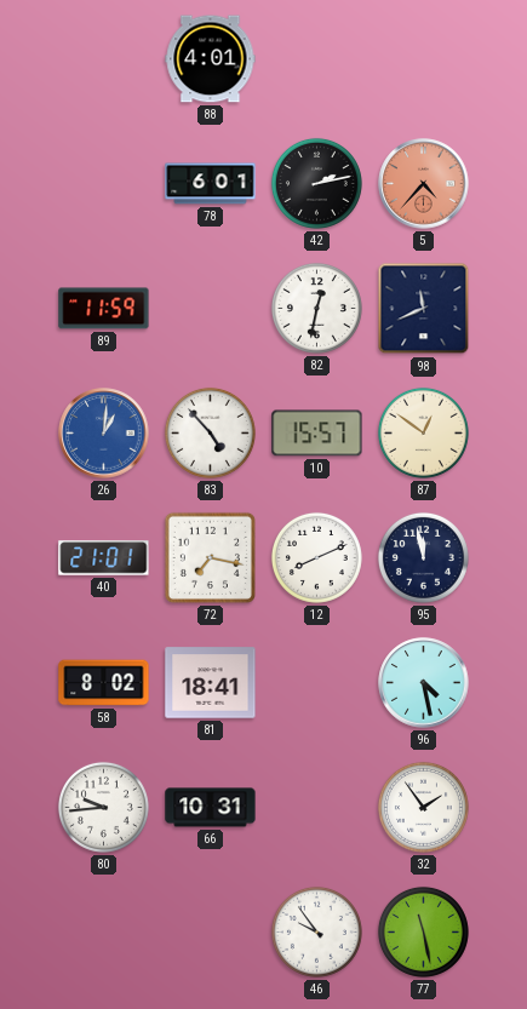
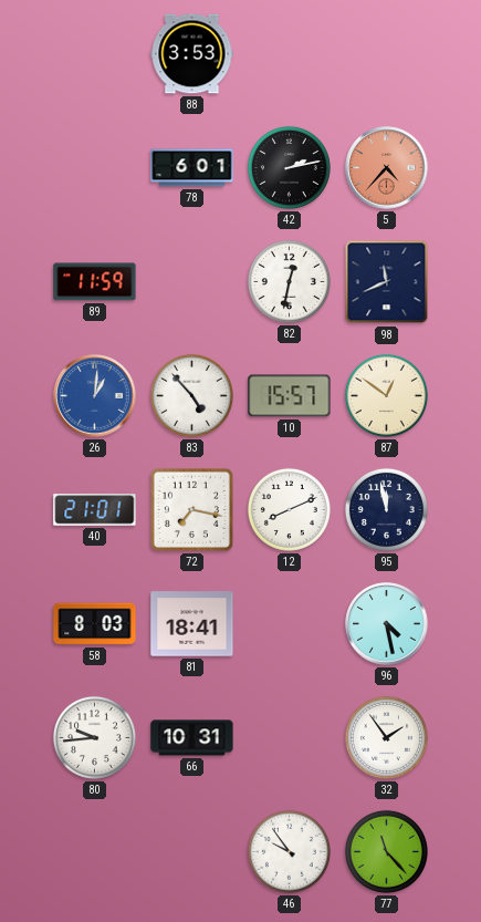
88: 4:01 -> 3:53 (192, 54)
58: 8:02 -> 8:03 (95, 624)
77: 11:28 -> 11:23 (386, 851)
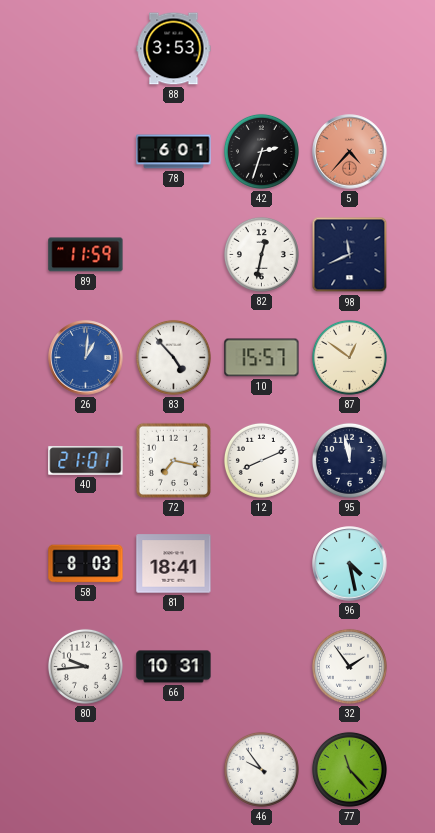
42: 2:13 -> 2:33 (261, 151)
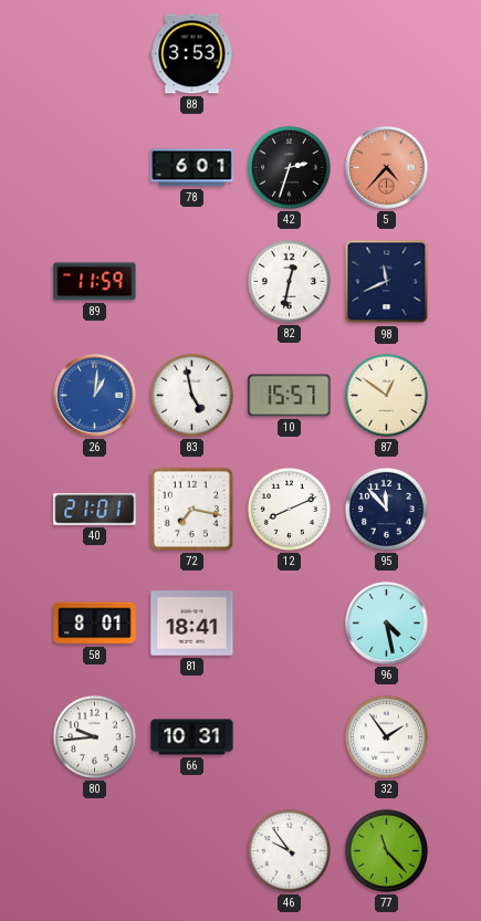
83: 4:53 -> 4:58 (191, 395)
95: 11:58 -> 11:53 (386, 509)
58: 8:03 -> 8:01 (95, 624)
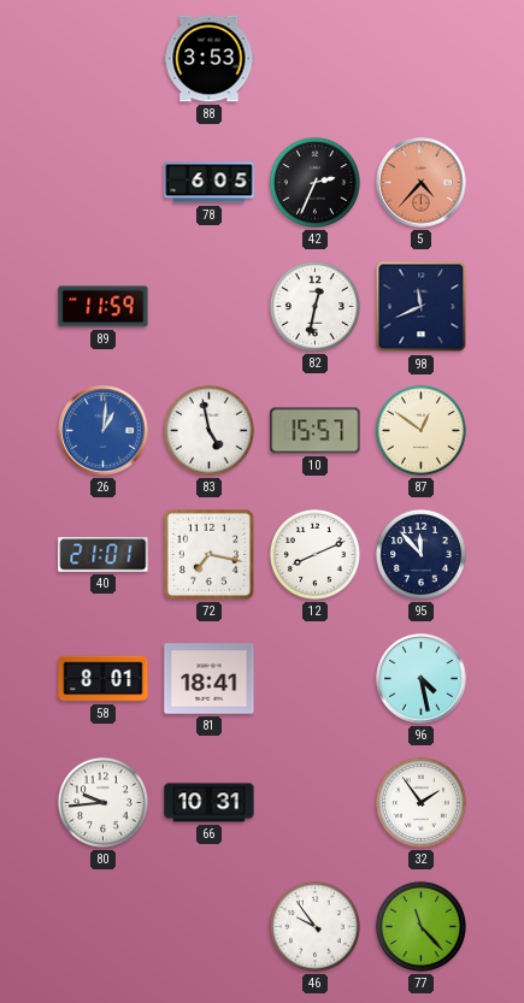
78: 6:01 -> 6:05 (210, 183)
42: 2:33 -> 2:34 (314, 182)
